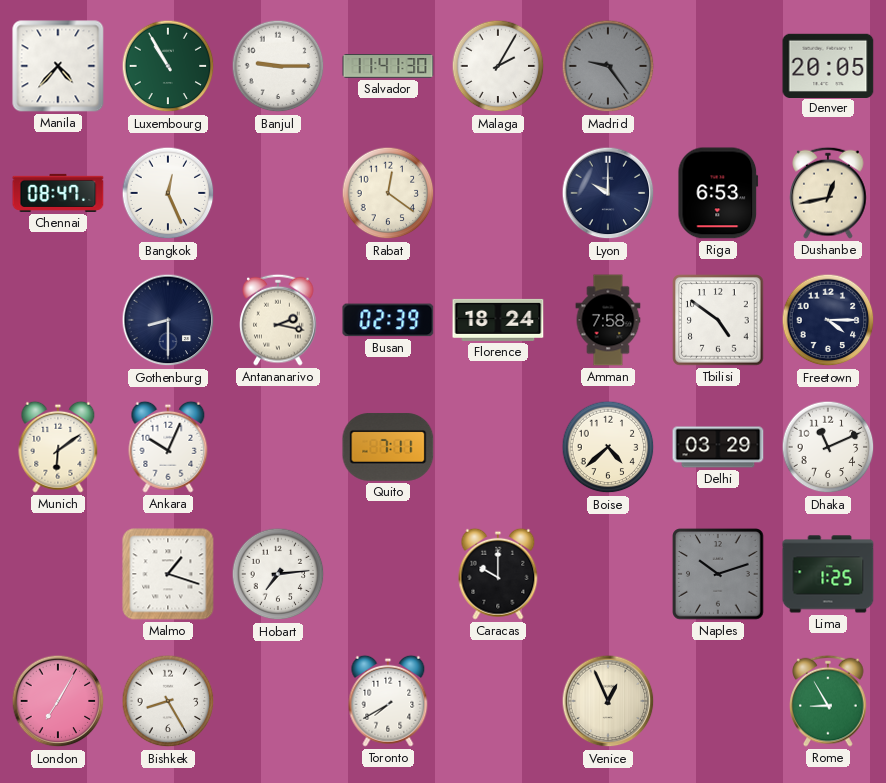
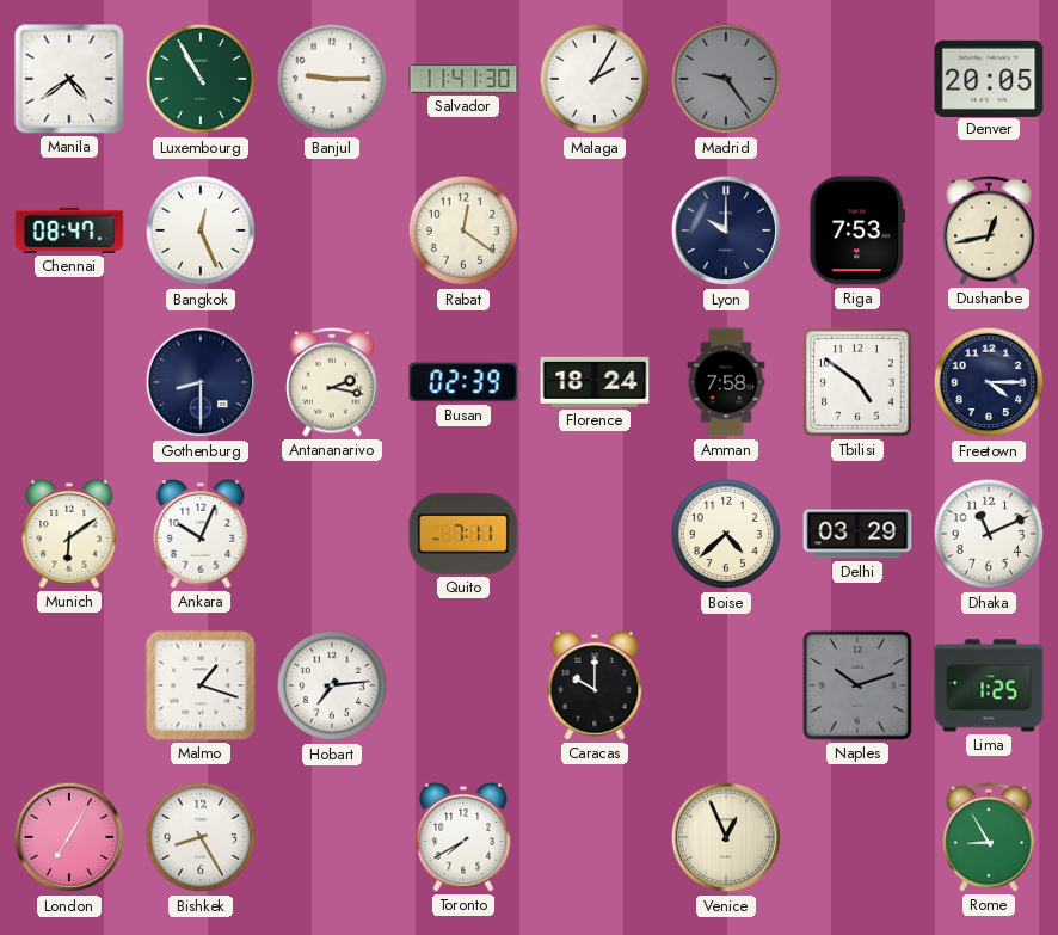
Manila: 4:37 -> 4:39 (69, 79)
Riga: 6:53 -> 7:53 (857, 230)
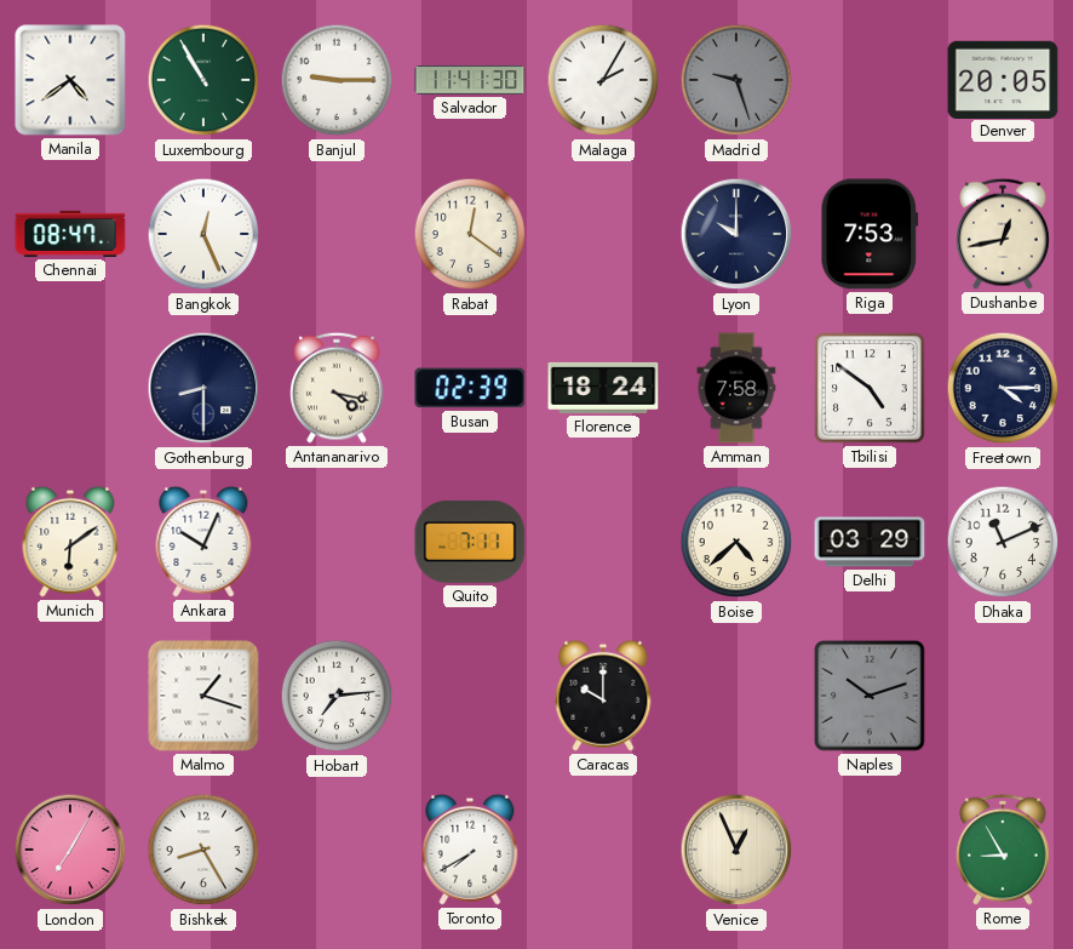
Madrid: 9:24 -> 9:27 (736, 80)
Antananarivo: 2:17 -> 4:17 (337, 388)
Lima: 1:25 -> none (989, 685)
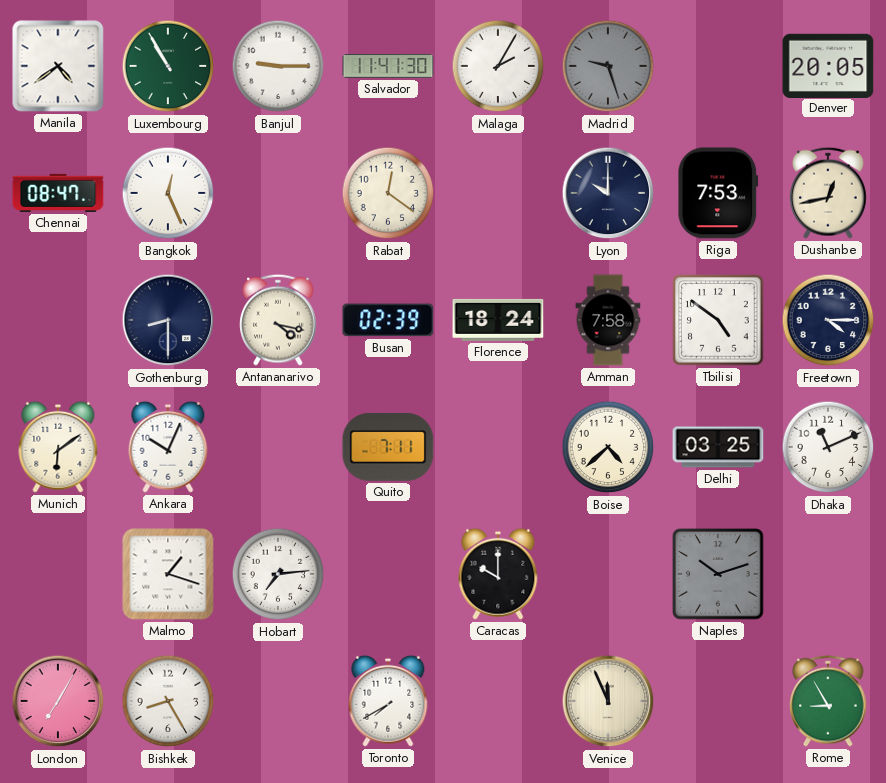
Delhi: 03:29 -> 03:25 (718, 447)
Venice: 12:56 -> 11:56 (608, 701)
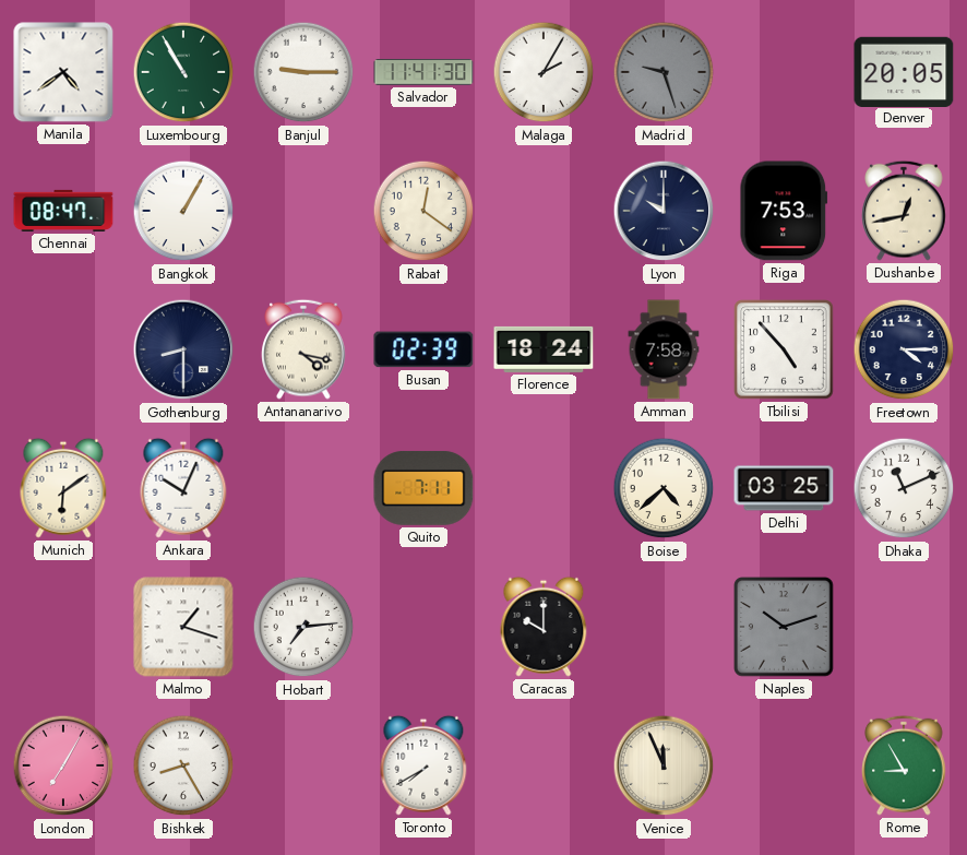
Bangkok: 12:26 -> 1:05 (183, 211)
Tbilisi: 4:51 -> 4:53 (784, 349)
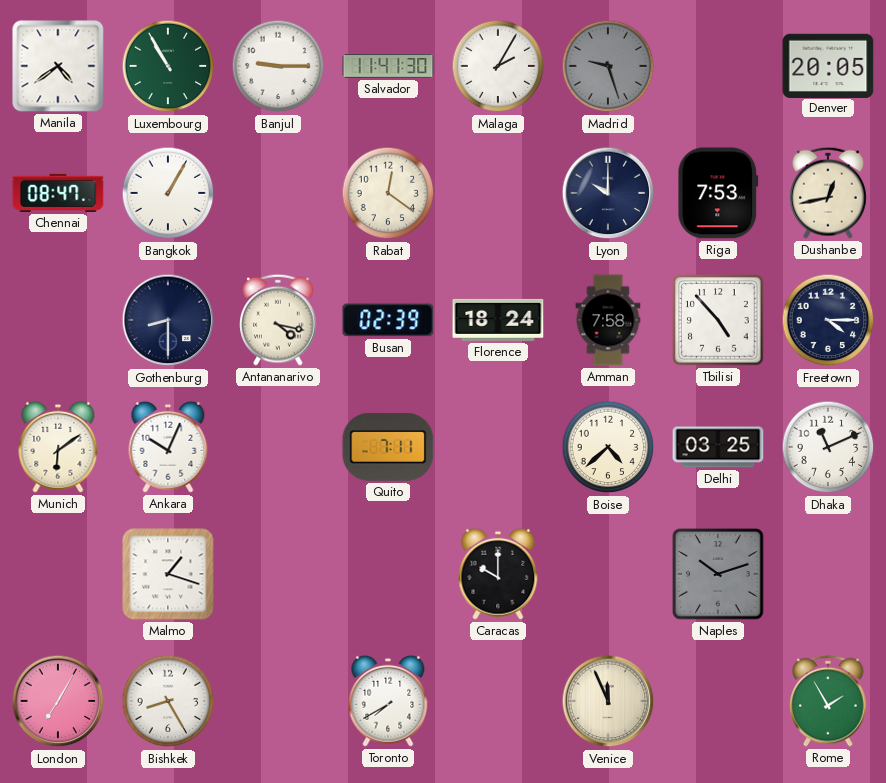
Hobart: 7:14 -> none (303, 627)
Rome: 8:55 -> 1:55 (828, 701)
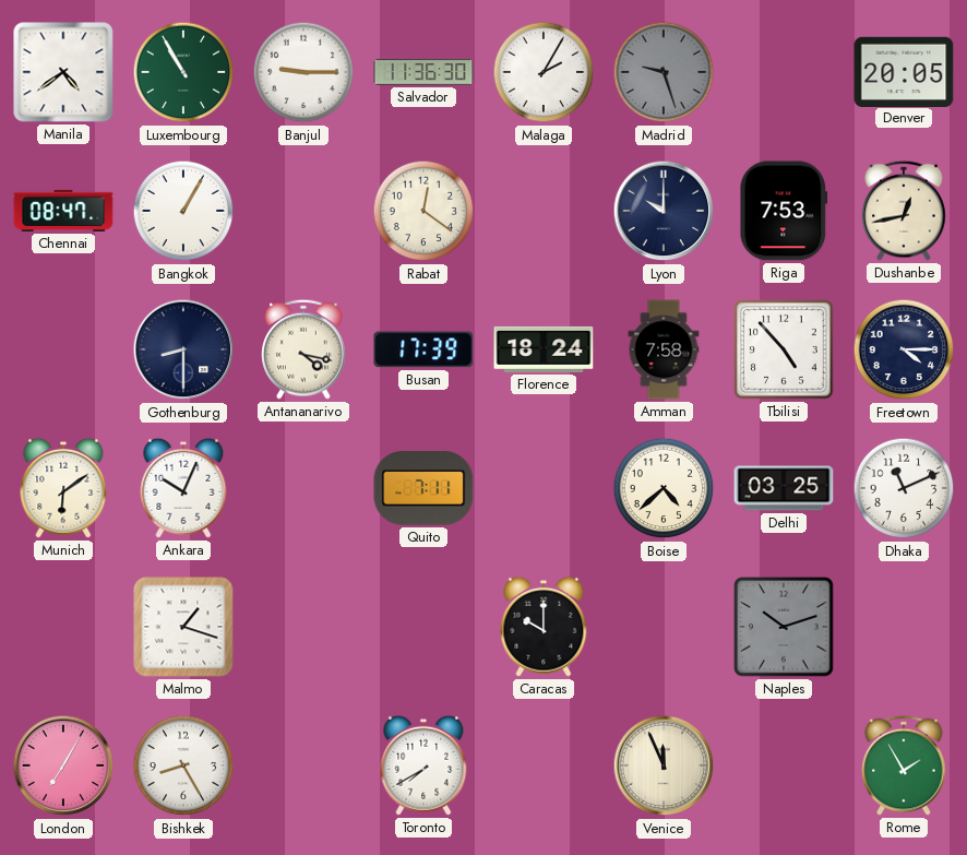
Salvador: 11:41 -> 11:36 (423, 72)
Busan: 02:39 -> 17:39 (423, 349)
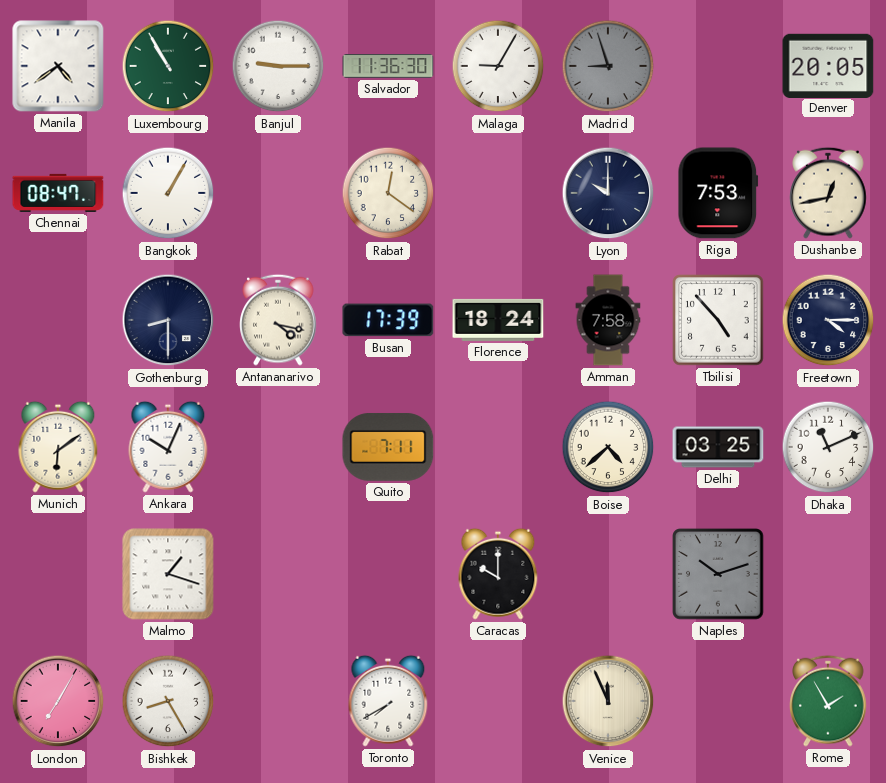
Malaga: 2:05 -> 9:05 (498, 66)
Madrid: 9:27 -> 8:57 (608, 66)
